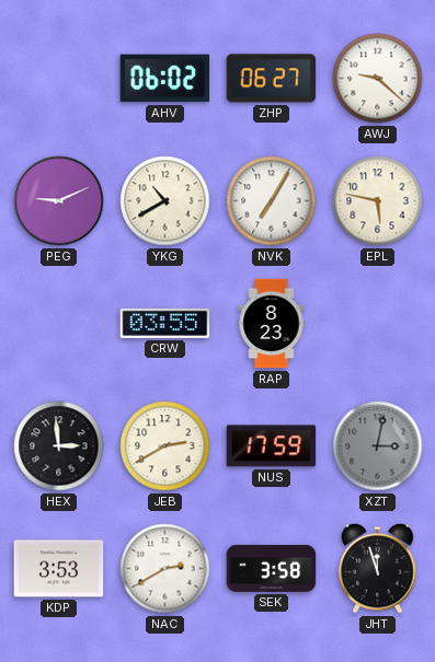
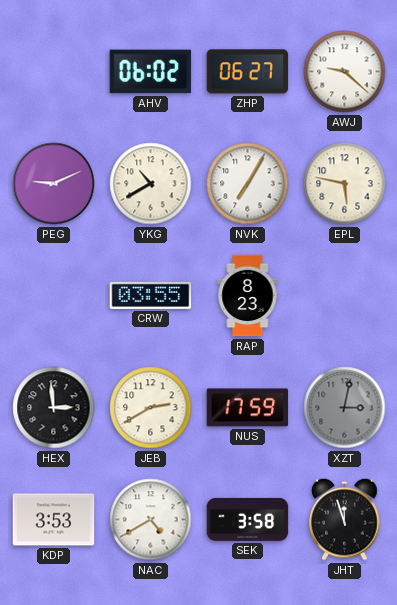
NAC: 2:40 -> 4:40 (151, 520)
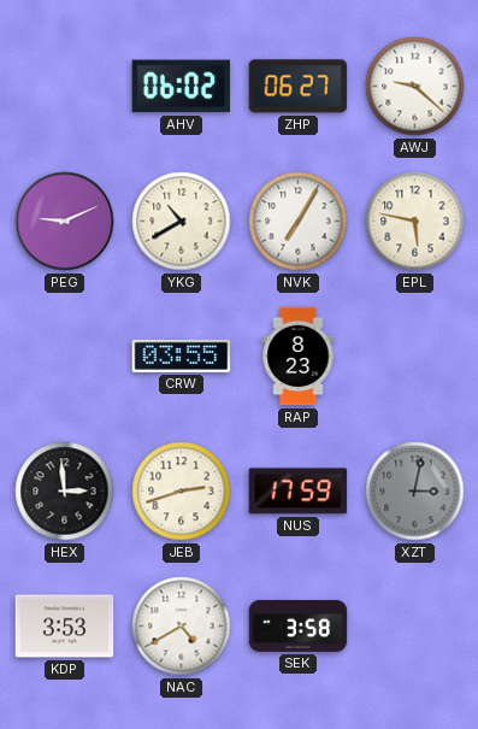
JEB: 2:40 -> 2:42 (182, 492)
JHT: 11:57 -> none (345, 519)
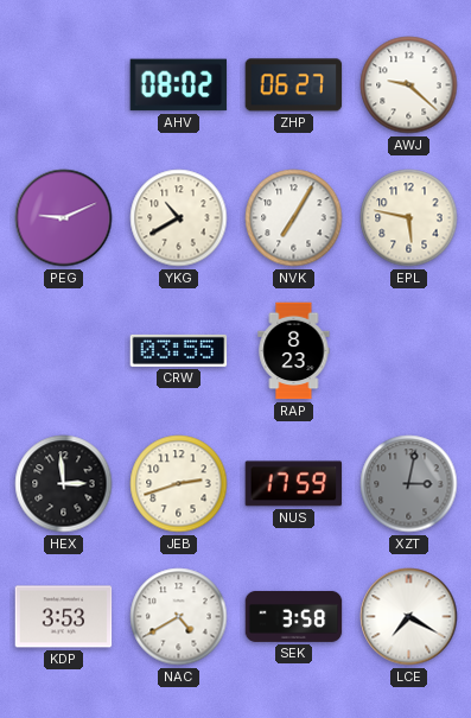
AHV: 06:02 -> 08:02 (179, 85)
LCE: none -> 7:20 (409, 617)
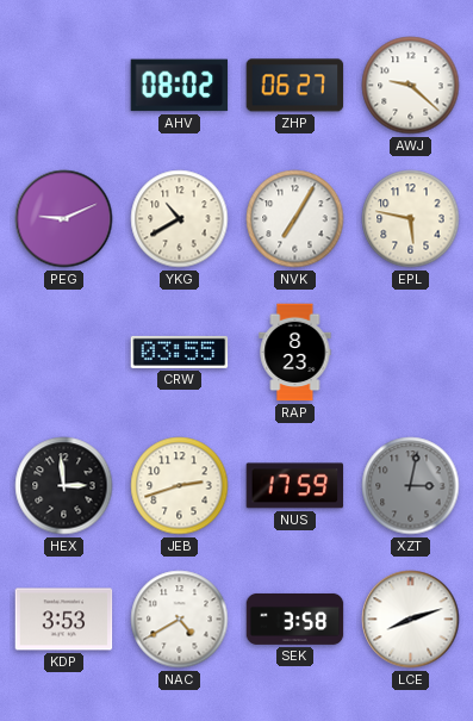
LCE: 7:20 -> 8:12 (411, 620)
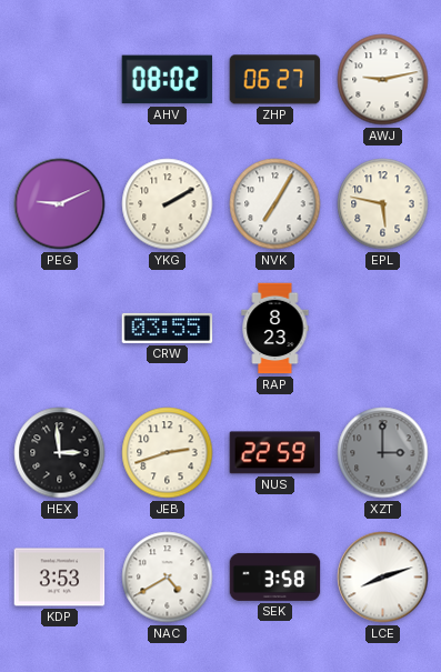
AWJ: 9:22 -> 9:13 (383, 80)
YKG: 10:40 -> 2:10 (168, 204)
NUS: 17:59 -> 22:59 (275, 453)
XZT: 3:02 -> 3:00 (383, 453)
